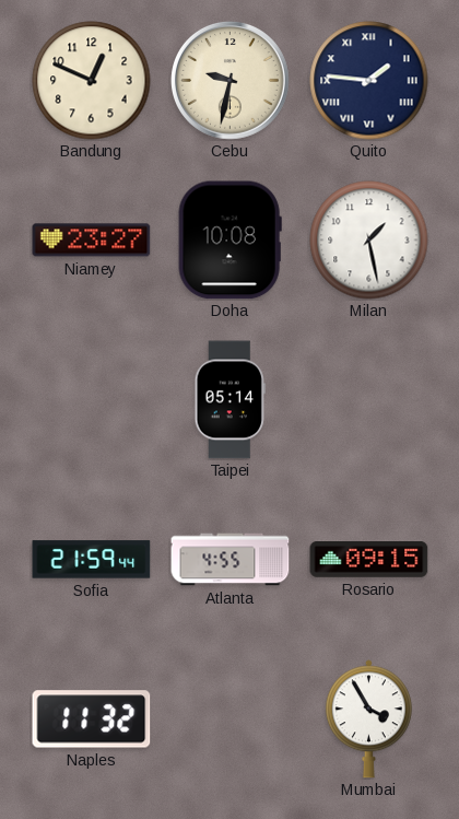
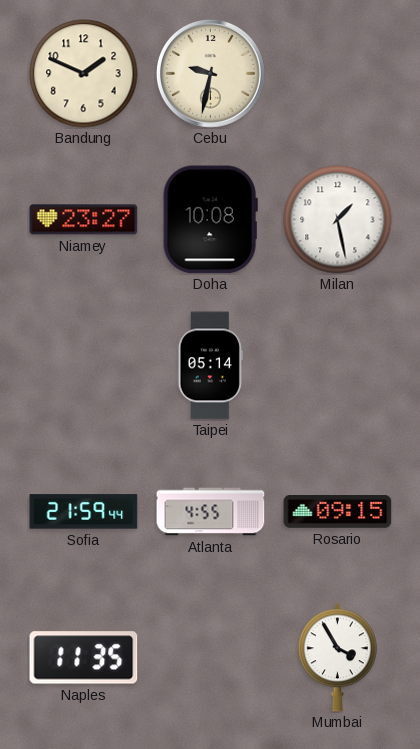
Bandung: 12:49 -> 1:49 (84, 74)
Quito: 1:46 -> none (369, 81)
Naples: 11:32 -> 11:35 (84, 658)
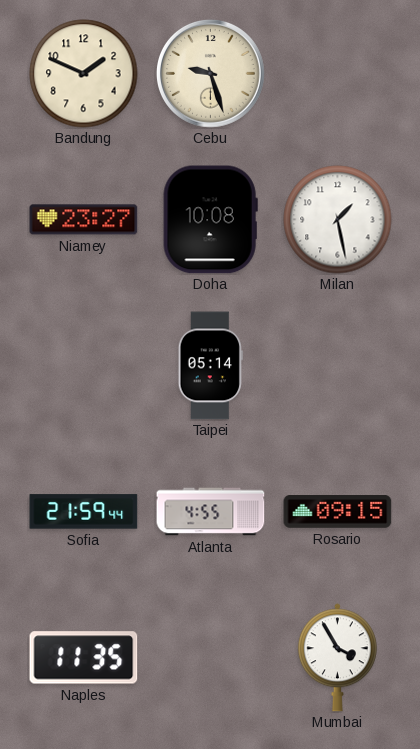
Cebu: 9:32 -> 9:27 (211, 74)
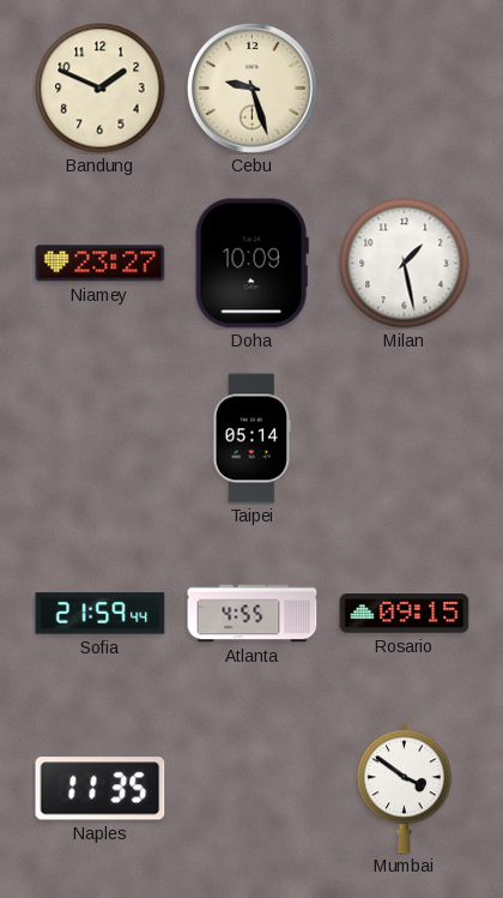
Doha: 10:08 -> 10:09 (251, 264)
Mumbai: 3:55 -> 3:51 (404, 789)
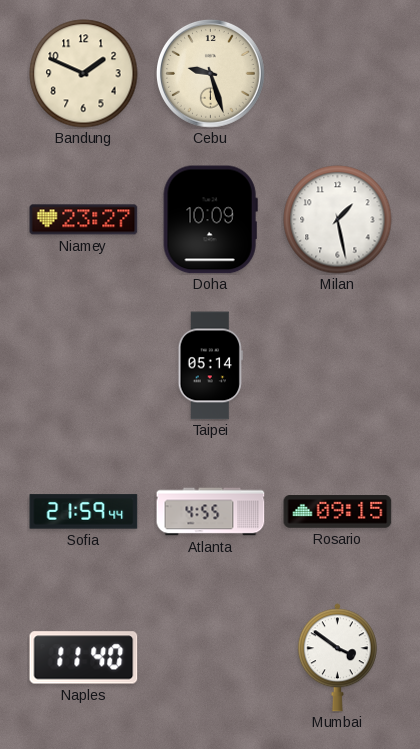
Naples: 11:35 -> 11:40 (84, 658)
